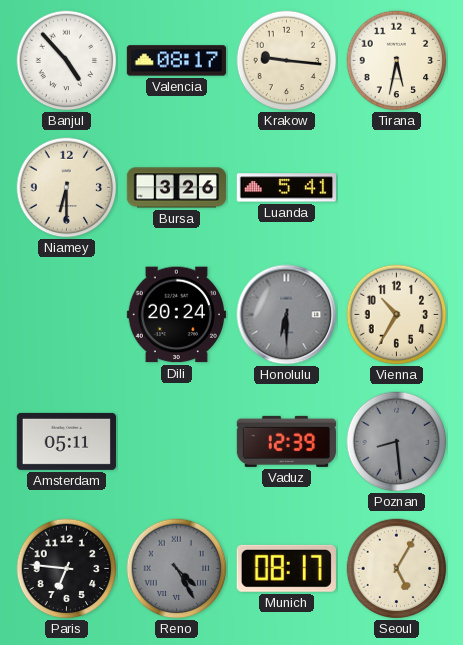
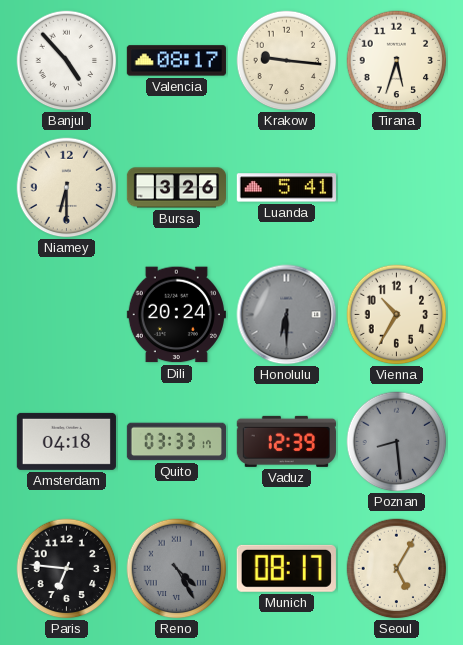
Tirana: 5:32 -> 5:33 (397, 61)
Amsterdam: 05:11 -> 04:18 (66, 441)
Quito: none -> 03:33 (176, 442)
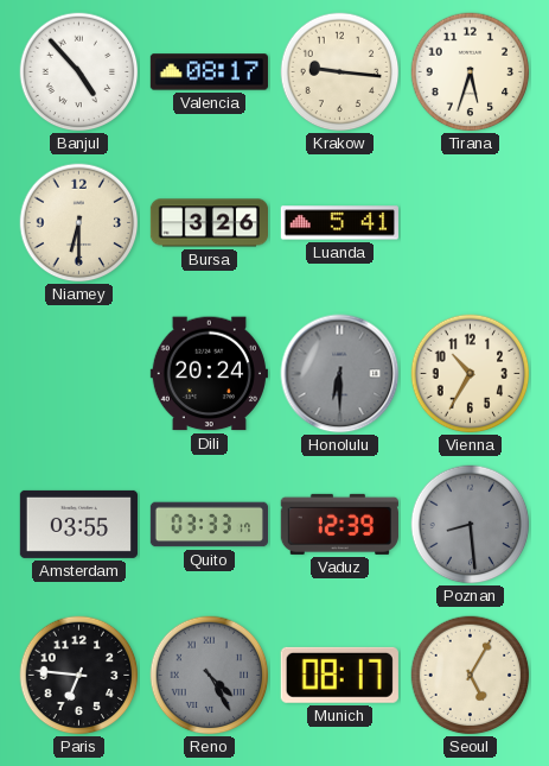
Amsterdam: 04:18 -> 03:55 (78, 524)
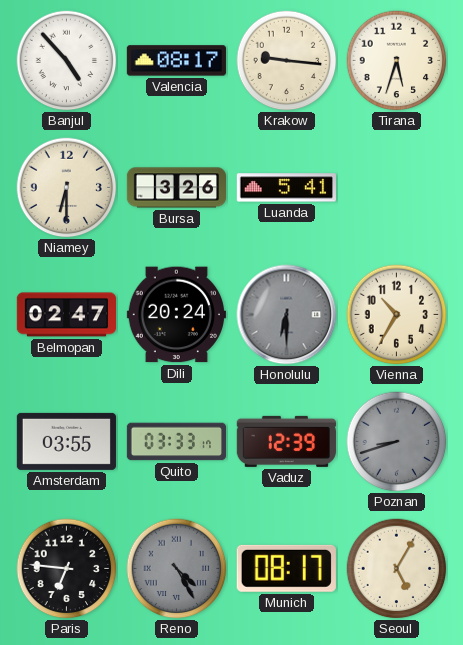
Belmopan: none -> 02:47 (66, 315)
Poznan: 8:29 -> 8:42 (397, 442)
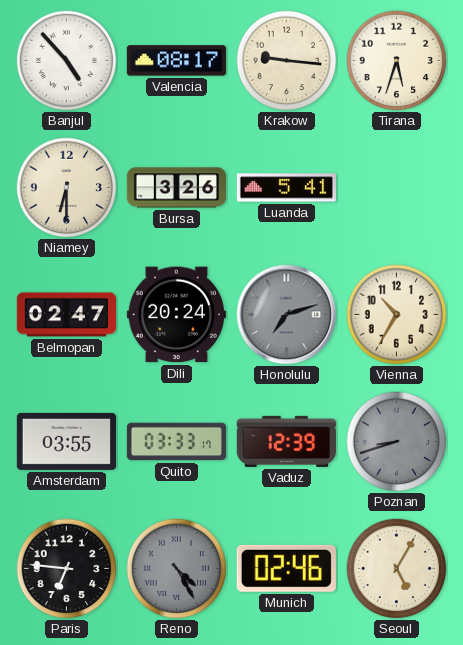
Honolulu: 6:30 -> 7:12 (287, 315)
Munich: 08:17 -> 02:46 (286, 568)
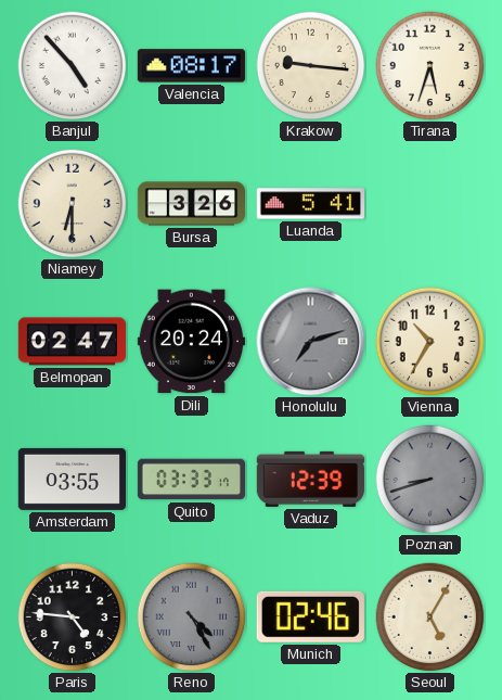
Paris: 6:46 -> 4:46 (73, 618)
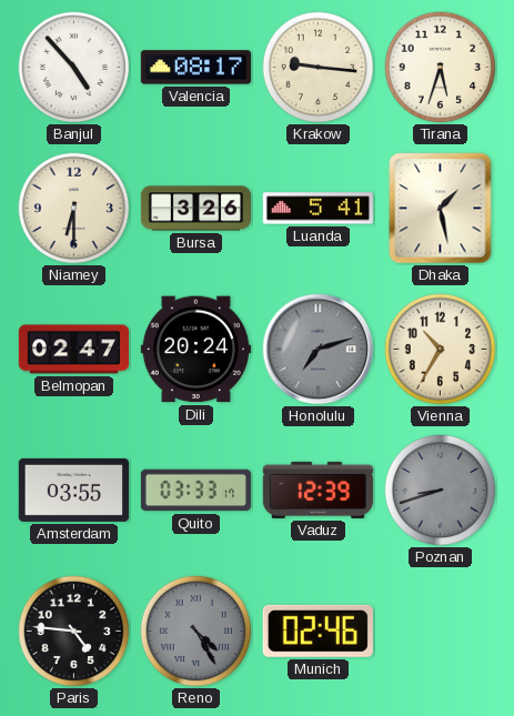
Dhaka: none -> 1:28 (441, 209)
Seoul: 5:05 -> none (430, 618)
